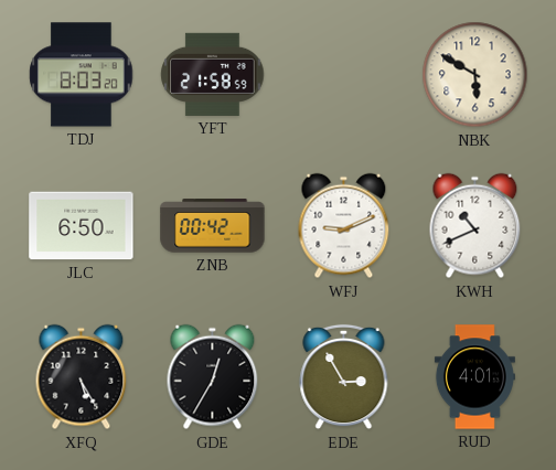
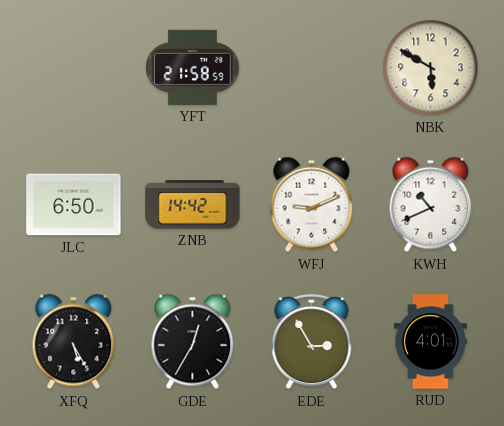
TDJ: 8:03 -> none (82, 75)
ZNB: 00:42 -> 14:42 (193, 205)
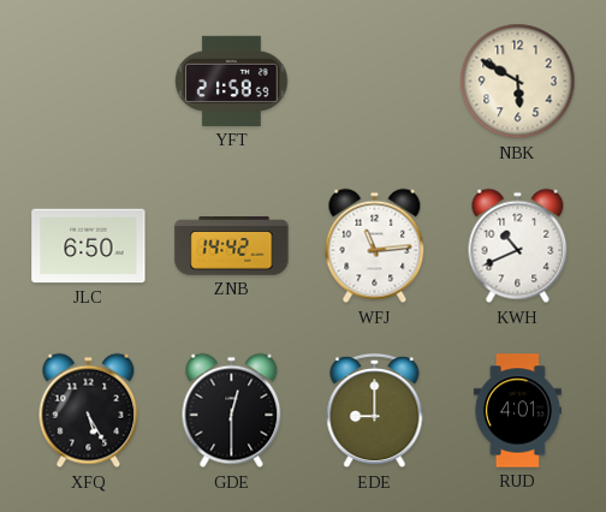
WFJ: 9:11 -> 11:14 (375, 246)
GDE: 12:35 -> 12:30 (232, 411)
EDE: 2:55 -> 9:00 (375, 411)
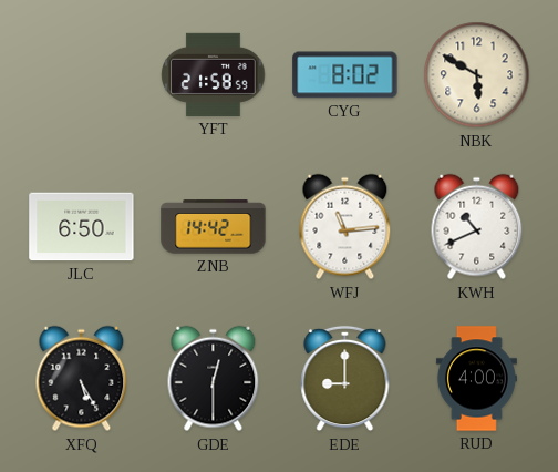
CYG: none -> 8:02 (345, 75)
RUD: 4:01 -> 4:00 (476, 379)
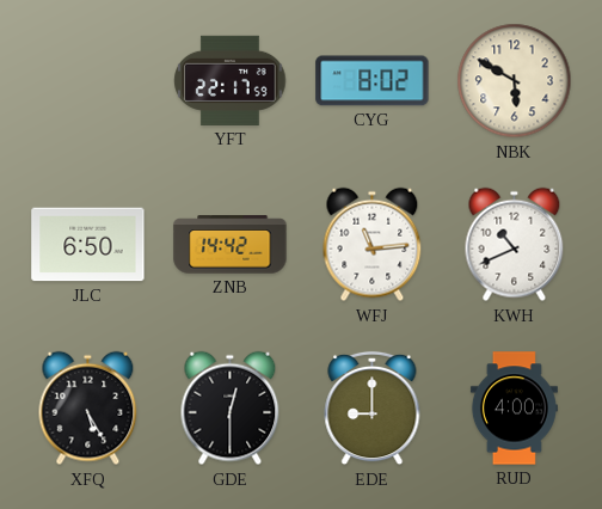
YFT: 21:58 -> 22:17 (231, 80)
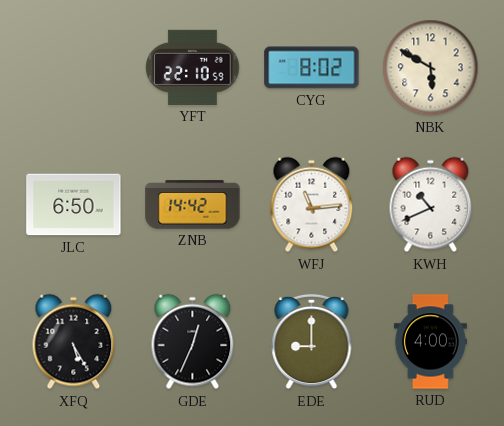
YFT: 22:17 -> 22:10 (193, 67)
GDE: 12:30 -> 12:34 (193, 342)
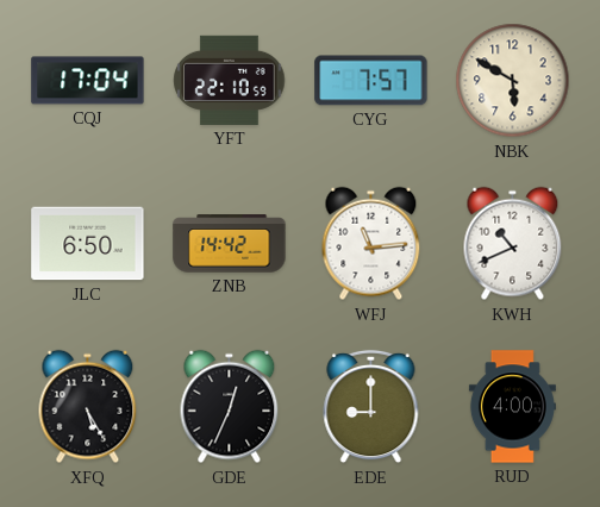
CQJ: none -> 17:04 (88, 81)
CYG: 8:02 -> 7:57 (371, 81)
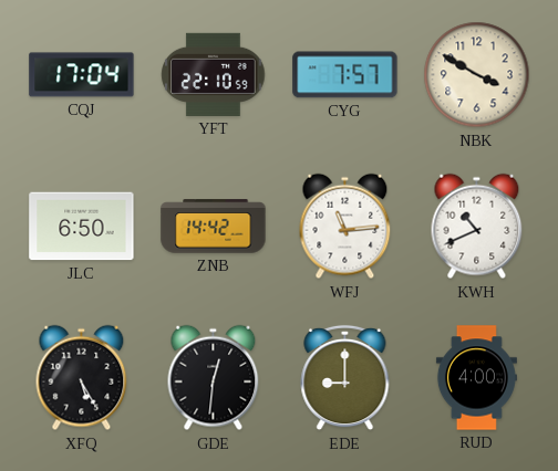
NBK: 5:50 -> 3:50 (477, 75)
GDE: 12:34 -> 12:31 (214, 378)
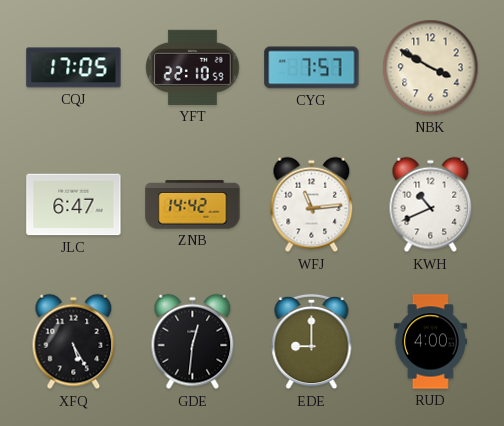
CQJ: 17:04 -> 17:05 (74, 68)
JLC: 6:50 -> 6:47 (74, 205)
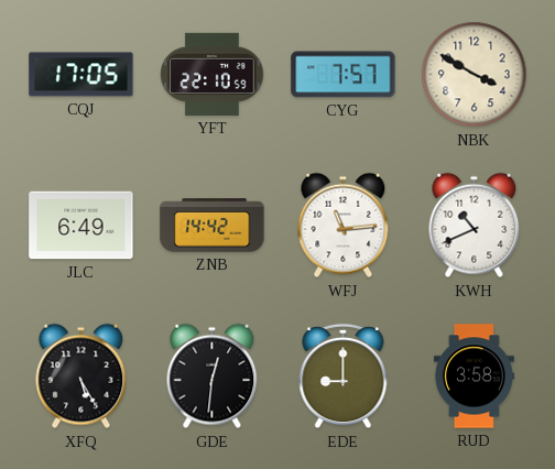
JLC: 6:47 -> 6:49 (81, 226)
RUD: 4:00 -> 3:58 (474, 377)
